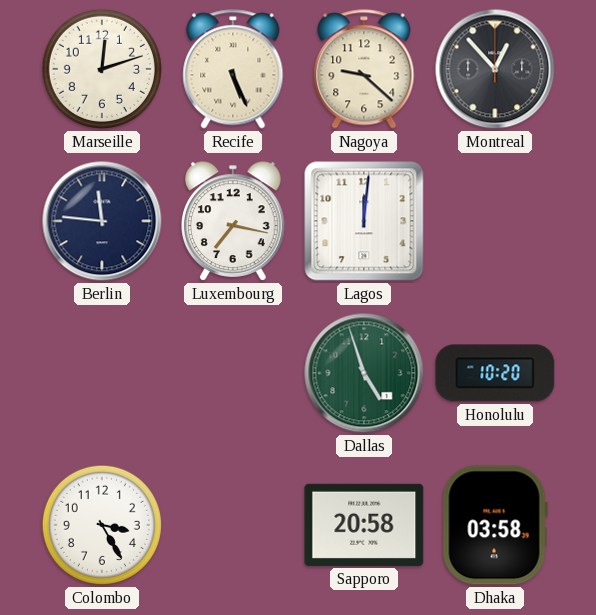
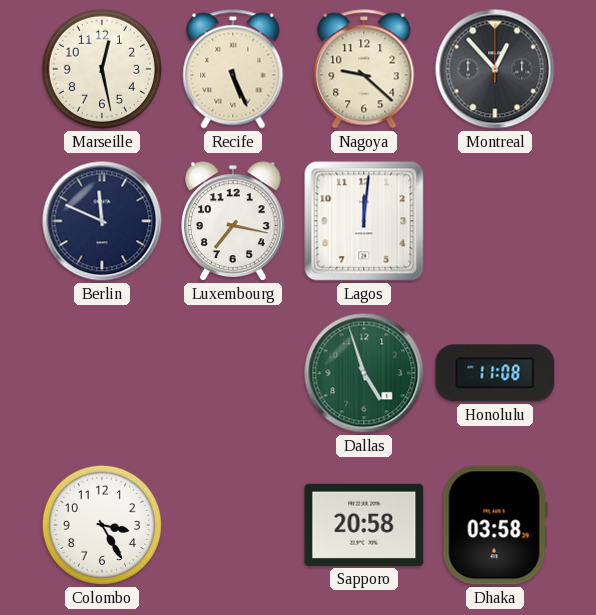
Marseille: 12:12 -> 12:28 (102, 69)
Berlin: 11:46 -> 11:49 (102, 221)
Honolulu: 10:20 -> 11:08 (495, 373)
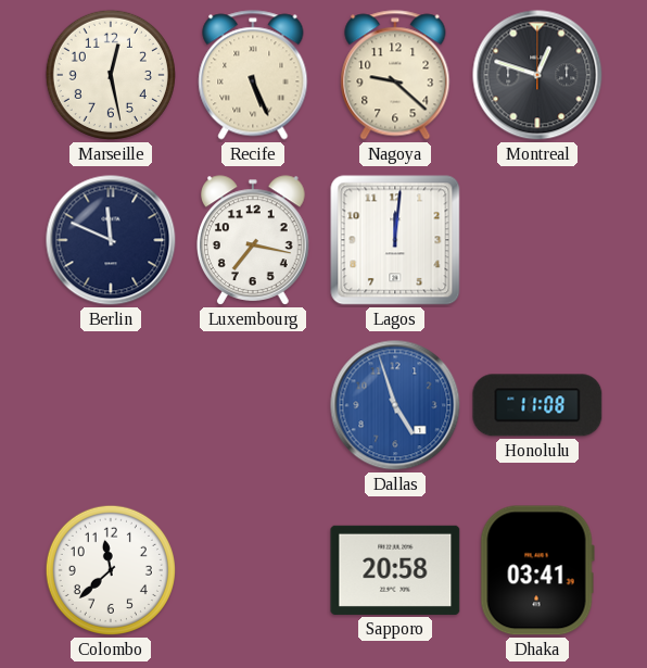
Montreal: 12:53 -> 12:48 (537, 75)
Dallas dial: green -> blue (395, 405)
Colombo: 3:25 -> 11:38 (111, 570)
Dhaka: 03:58 -> 03:41 (537, 570)
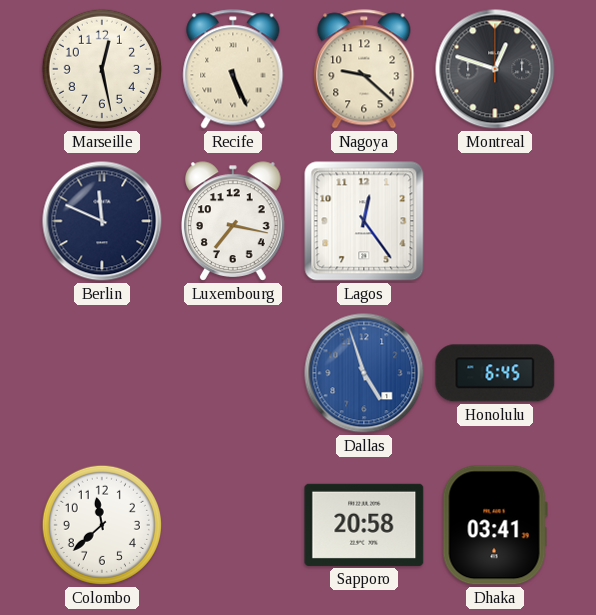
Lagos: 12:01 -> 12:24 (364, 221)
Honolulu: 11:08 -> 6:45 (495, 373)
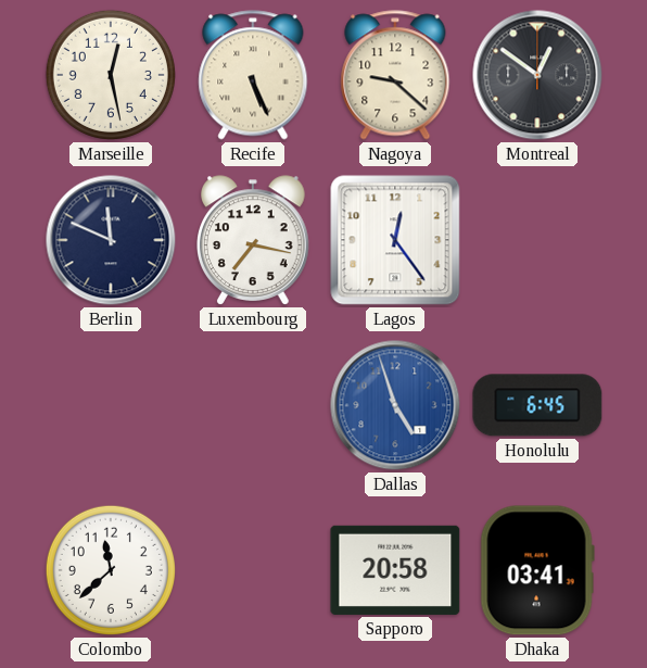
Montreal: 12:48 -> 12:51 (537, 75)
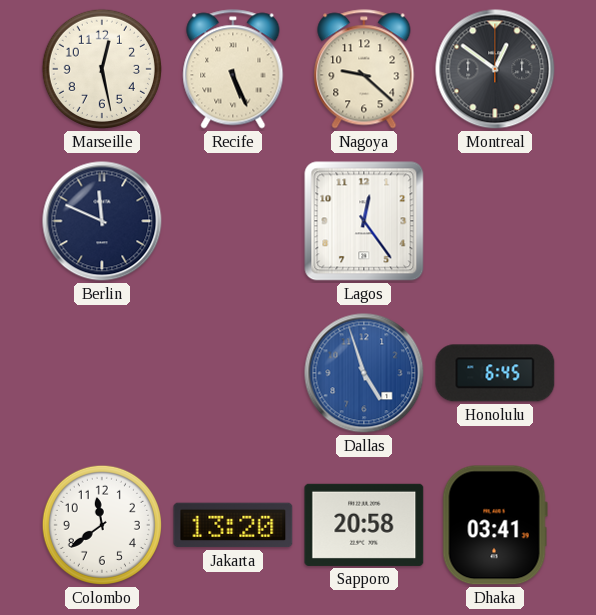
Luxembourg: 7:17 -> none (254, 240)
Colombo: 11:38 -> 11:39 (102, 525)
Jakarta: none -> 13:20 (233, 525)
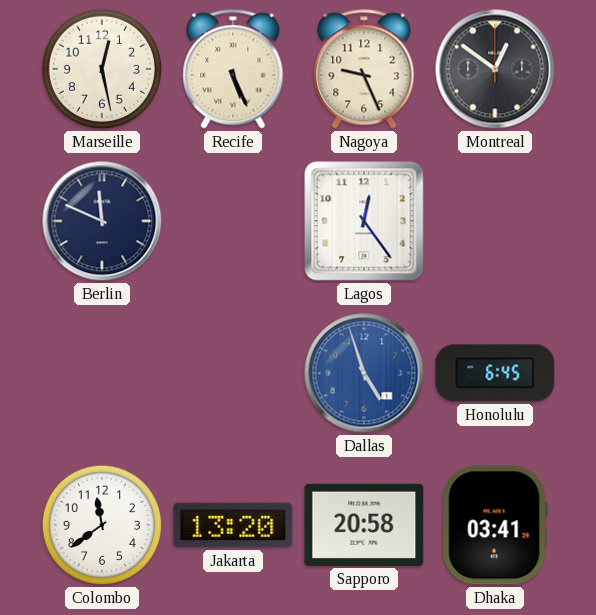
Nagoya: 9:22 -> 9:26 (364, 69)
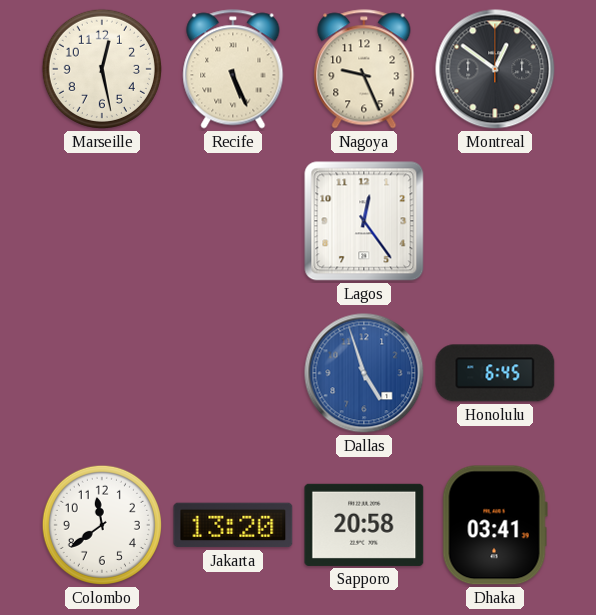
Berlin: 11:49 -> none (102, 221)
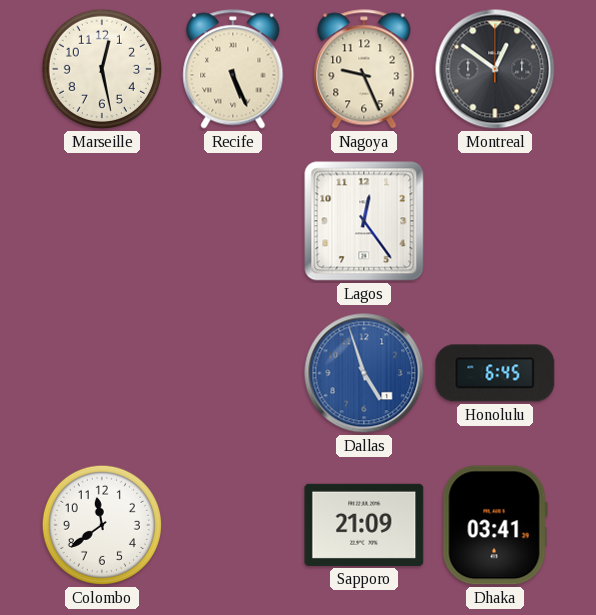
Jakarta: 13:20 -> none (233, 525)
Sapporo: 20:58 -> 21:09 (364, 525)
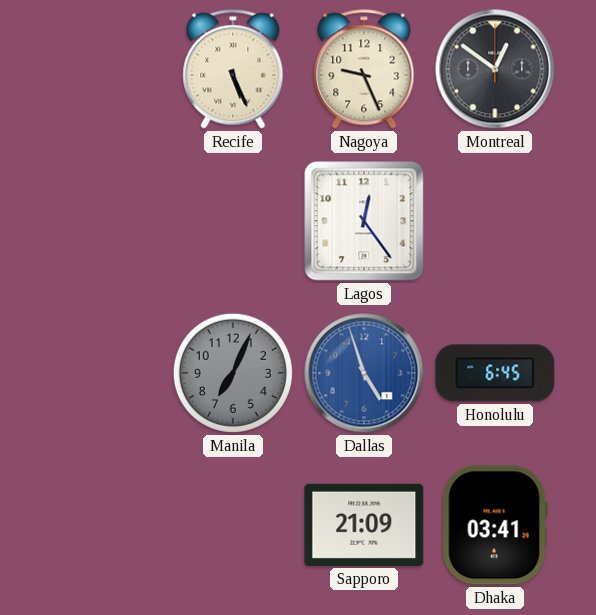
Marseille: 12:28 -> none (102, 69)
Manila: none -> 7:04 (233, 373)
Colombo: 11:39 -> none (102, 525)
